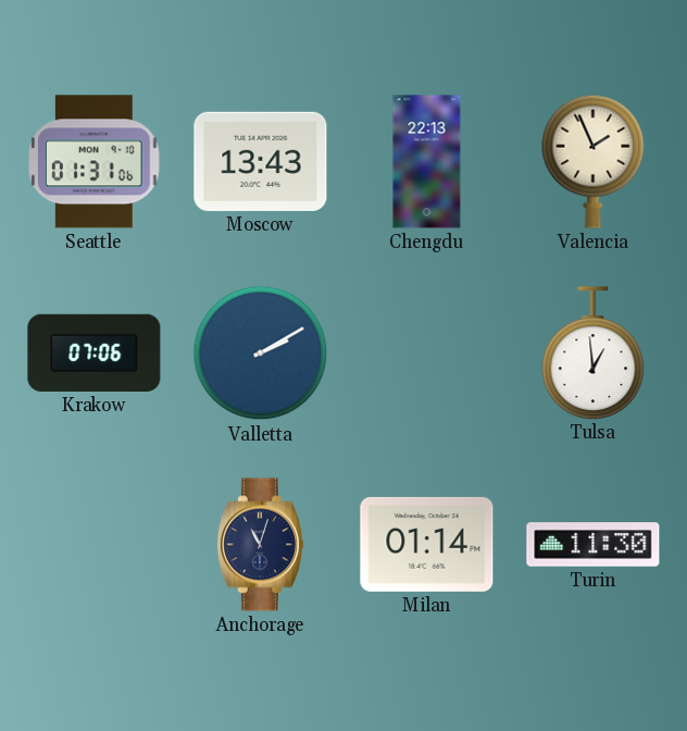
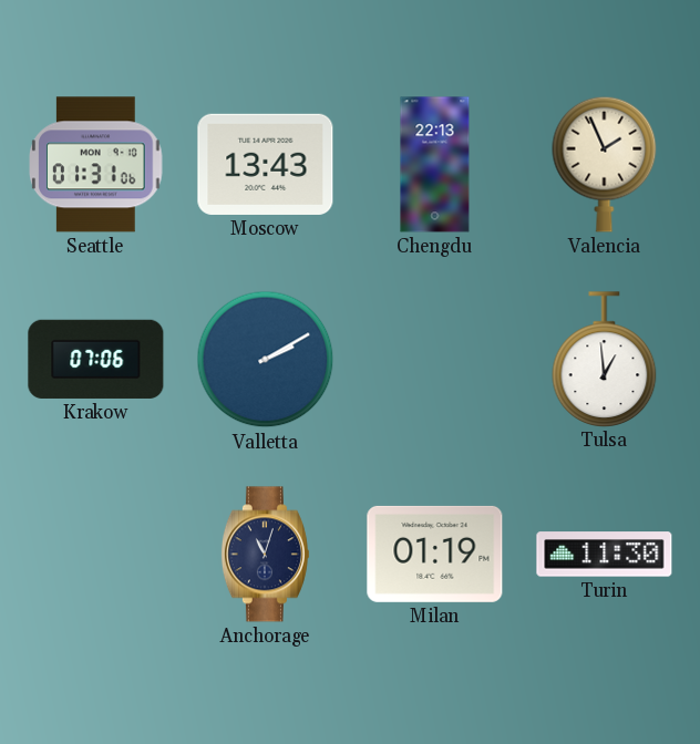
Milan: 01:14 -> 01:19 (435, 554)
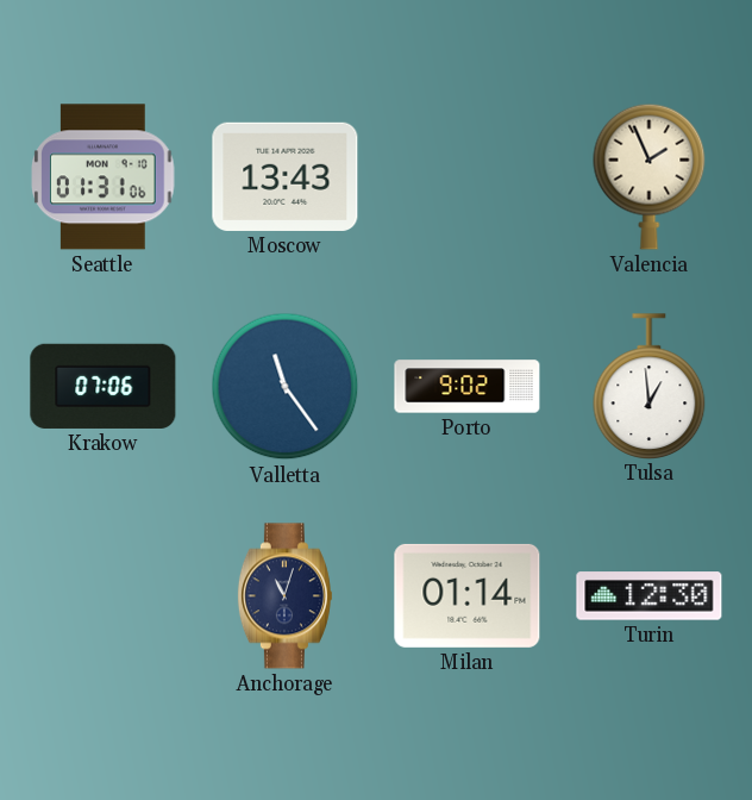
Chengdu: 22:13 -> none (435, 165)
Valletta: 2:10 -> 11:24 (286, 387)
Porto: none -> 9:02 (468, 387)
Milan: 01:19 -> 01:14 (468, 595)
Turin: 11:30 -> 12:30 (650, 596)
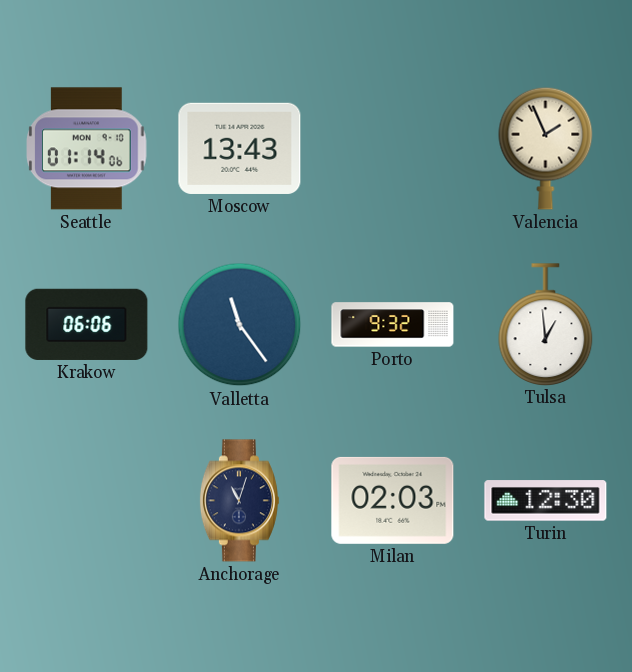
Seattle: 01:31 -> 01:14 (87, 149)
Krakow: 07:06 -> 06:06 (87, 324)
Porto: 9:02 -> 9:32 (393, 325)
Milan: 01:14 -> 02:03 (393, 500)
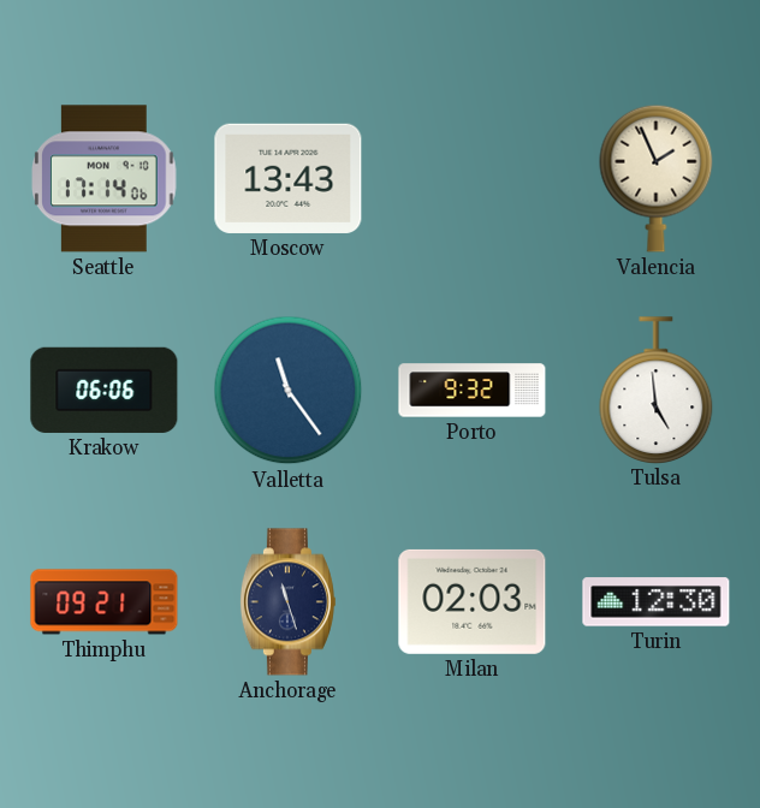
Seattle: 01:14 -> 17:14 (105, 179)
Tulsa: 12:59 -> 4:59 (657, 390)
Thimphu: none -> 09:21 (105, 602)
Anchorage: 11:03 -> 11:27 (287, 602)
